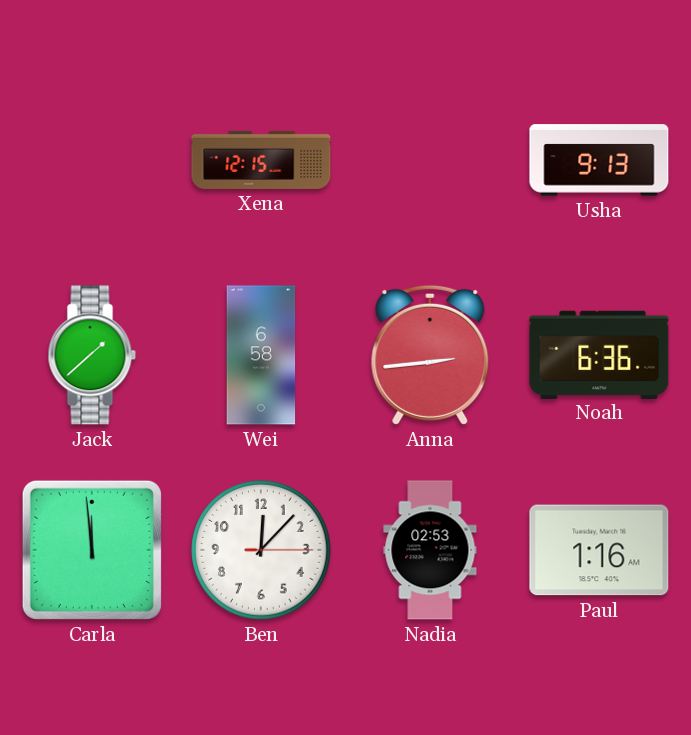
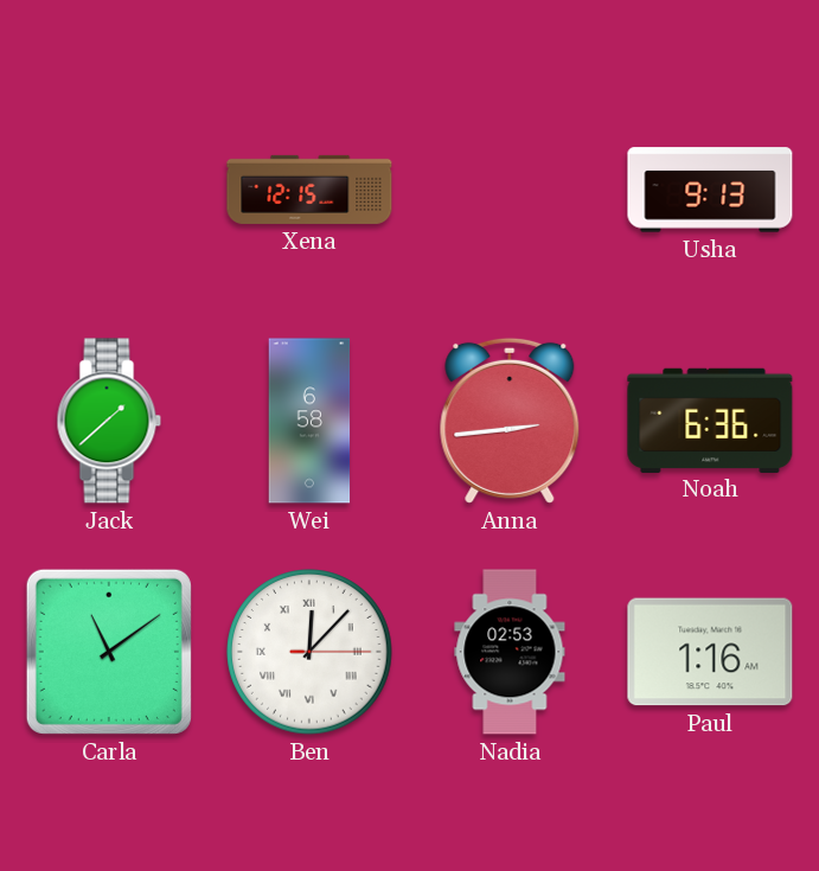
Carla: 11:59 -> 11:09 (109, 652)
Ben numerals: Arabic -> Roman (309, 652)
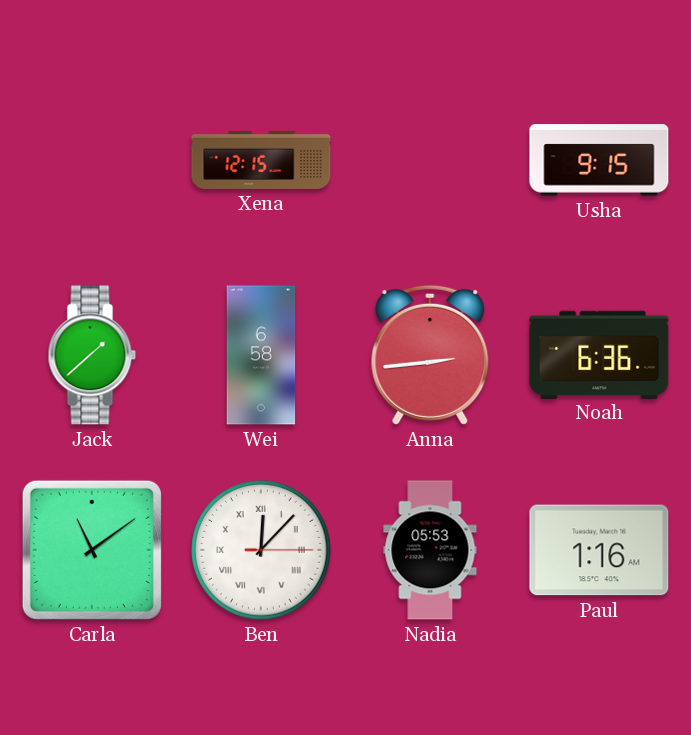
Usha: 9:13 -> 9:15 (599, 160)
Nadia: 02:53 -> 05:53 (430, 550)
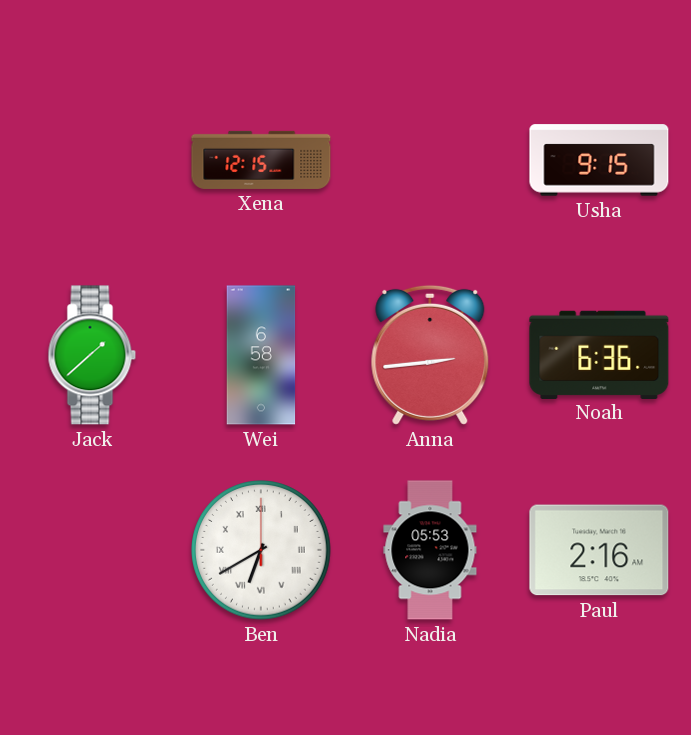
Carla: 11:09 -> none (92, 550)
Ben: 12:07 -> 6:40 (261, 550)
Paul: 1:16 -> 2:16 (599, 550)
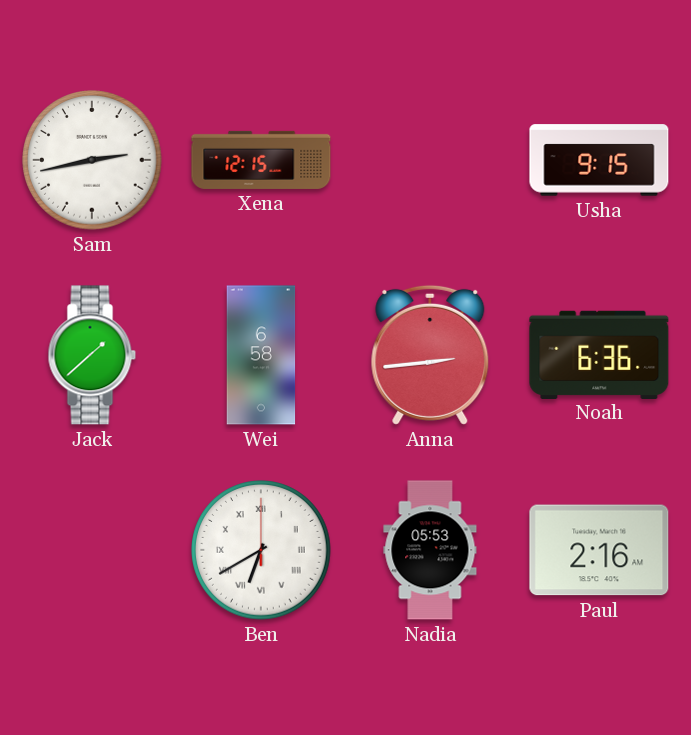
Sam: none -> 2:43 (92, 160)
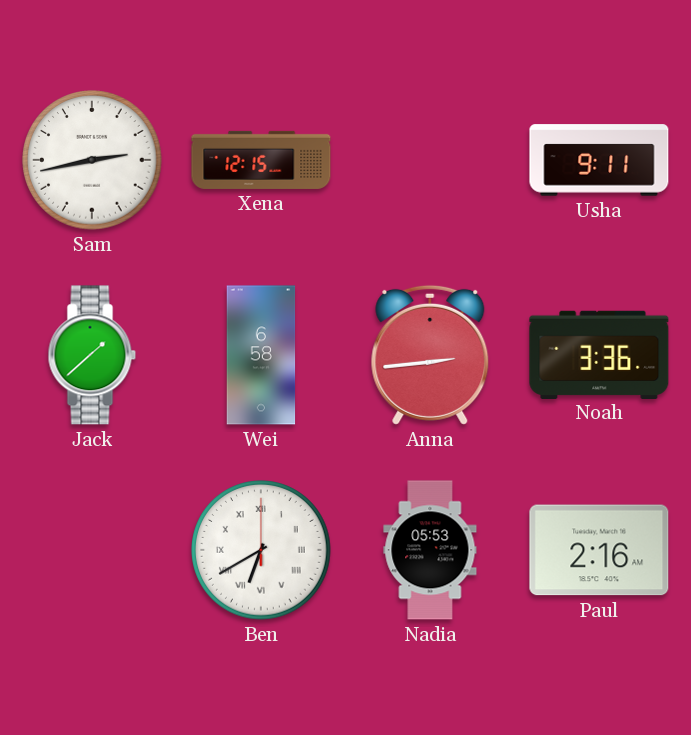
Usha: 9:15 -> 9:11 (599, 160)
Noah: 6:36 -> 3:36 (599, 354)
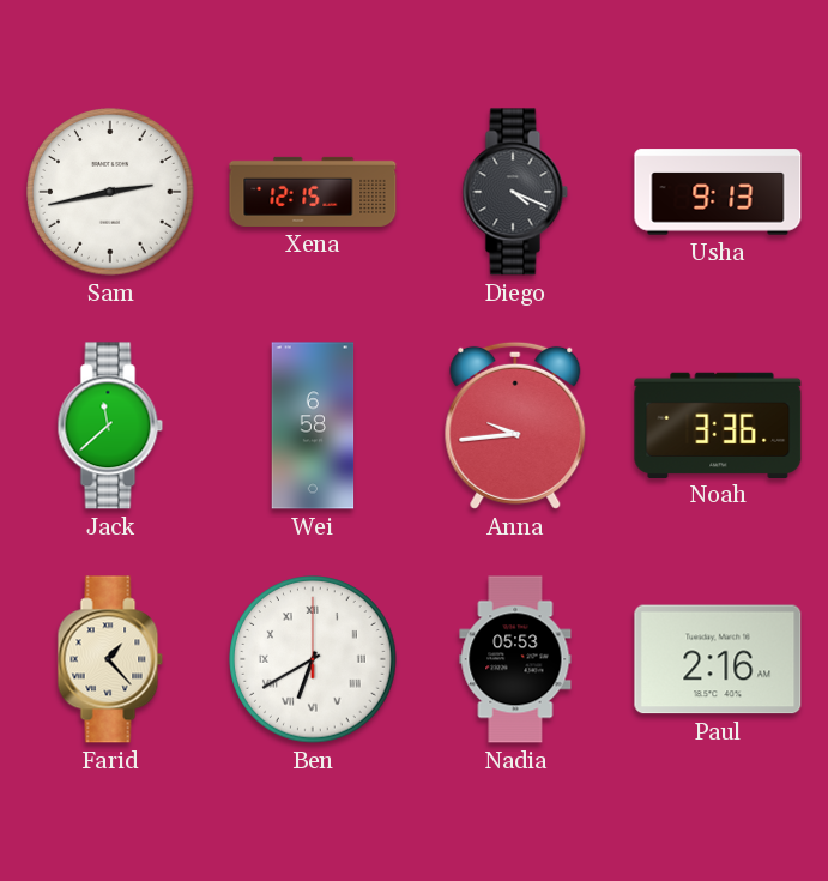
Diego: none -> 4:19 (515, 192)
Usha: 9:11 -> 9:13 (718, 192)
Jack: 1:38 -> 11:38 (110, 426)
Anna: 2:44 -> 9:44 (515, 426)
Farid: none -> 1:23 (110, 659)
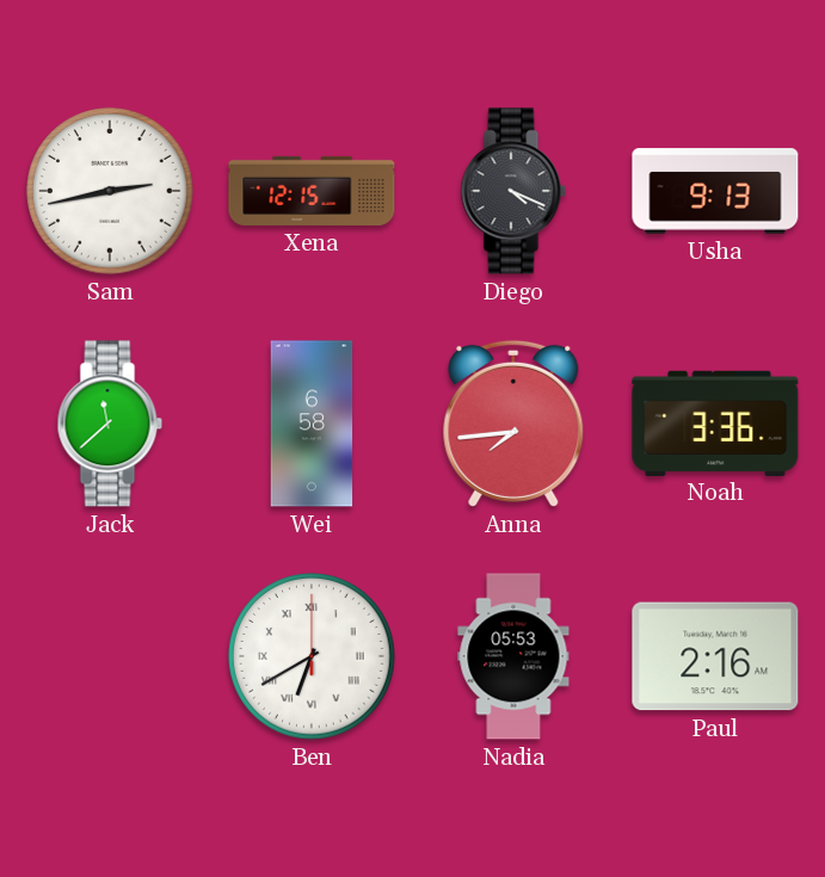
Anna: 9:44 -> 7:44 (513, 424)
Farid: 1:23 -> none (110, 659)
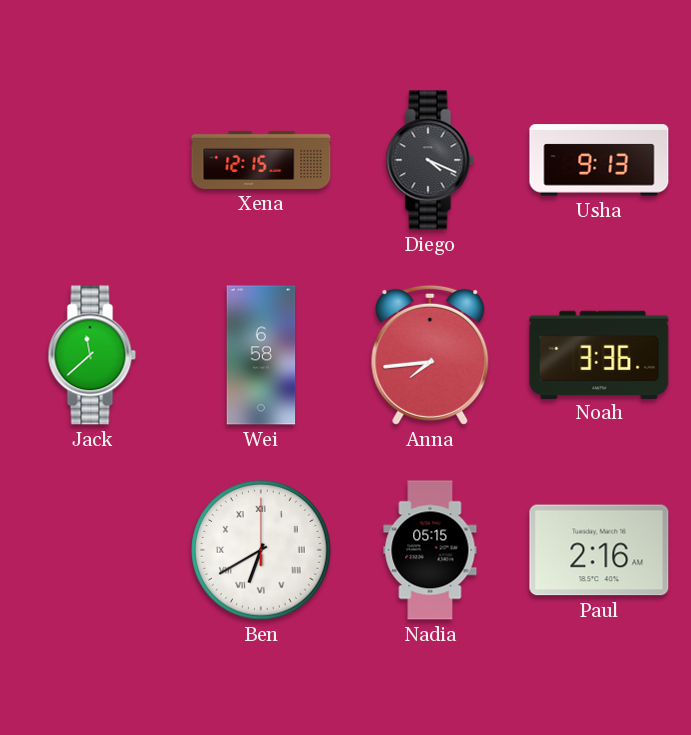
Sam: 2:43 -> none (110, 191)
Nadia: 05:53 -> 05:15 (430, 550)
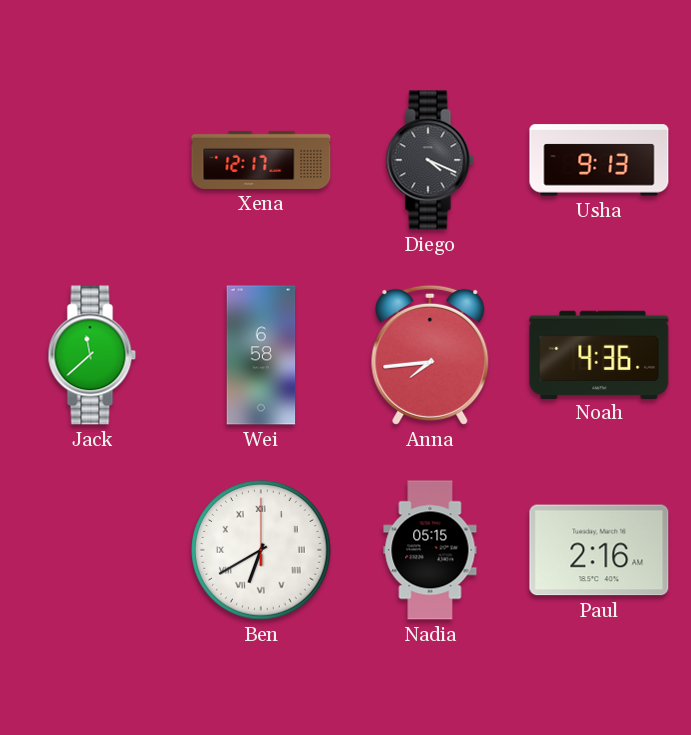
Xena: 12:15 -> 12:17 (261, 160)
Noah: 3:36 -> 4:36 (599, 354)
